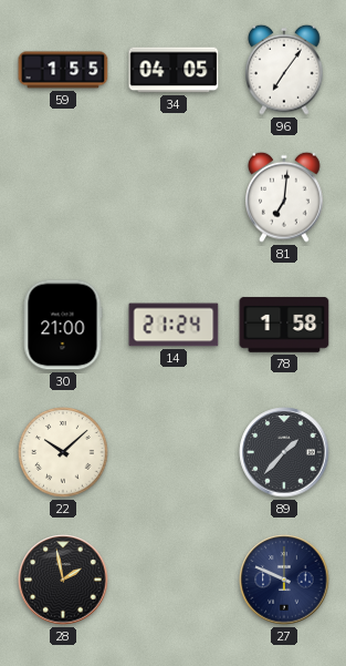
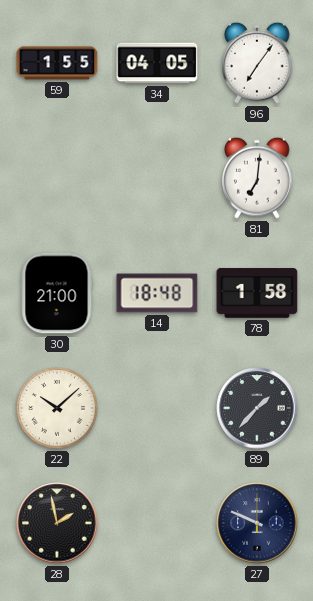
14: 21:24 -> 18:48 (157, 293)
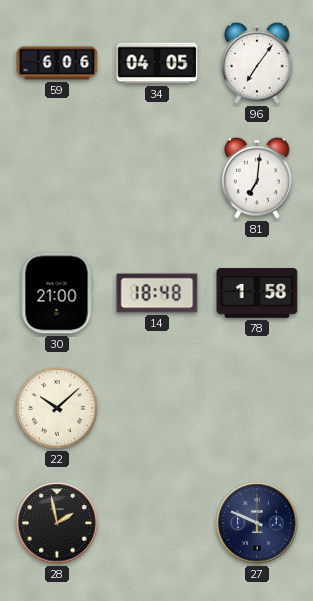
59: 1:55 -> 6:06 (57, 63)
89: 1:37 -> none (257, 408)
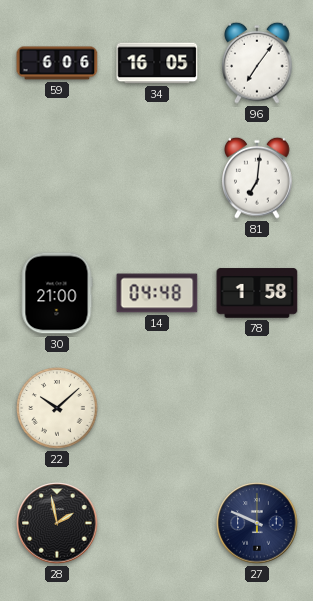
34: 04:05 -> 16:05 (157, 63)
14: 18:48 -> 04:48 (157, 293)
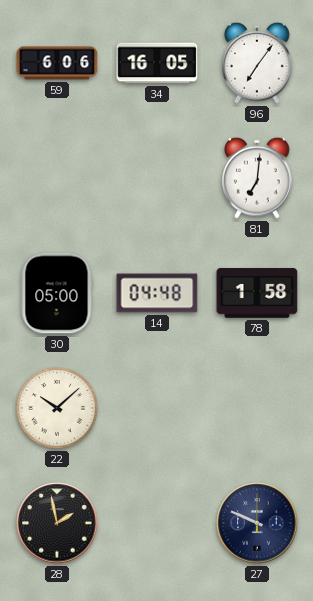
30: 21:00 -> 05:00 (57, 293)
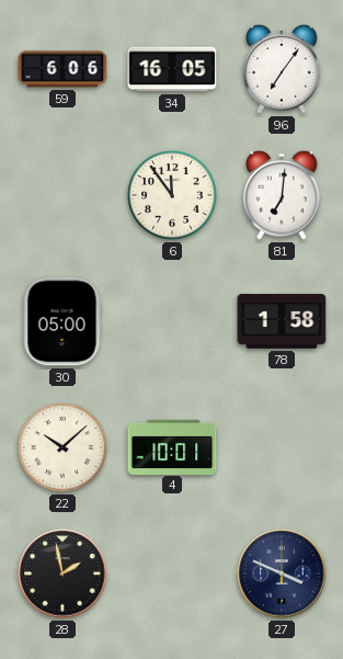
6: none -> 11:54 (172, 195)
14: 04:48 -> none (157, 293)
4: none -> 10:01 (172, 446)
27: 9:49 -> 3:49 (282, 573)
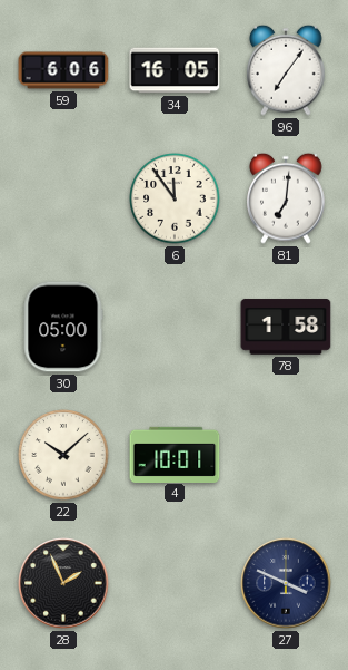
28: 1:58 -> 1:56 (63, 583)
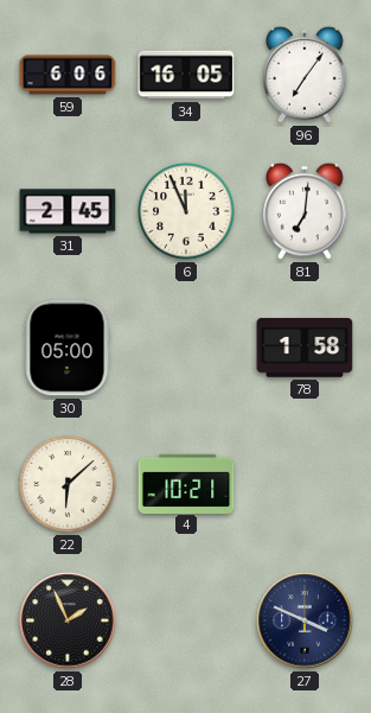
31: none -> 2:45 (68, 211)
6: 11:54 -> 11:56 (186, 211)
22: 10:08 -> 6:08 (68, 484)
4: 10:01 -> 10:21 (186, 483)
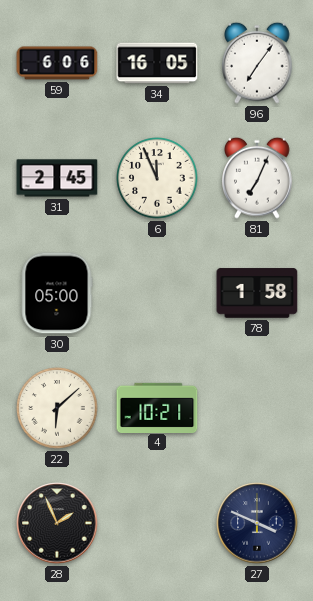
81: 7:01 -> 7:04 (257, 178)
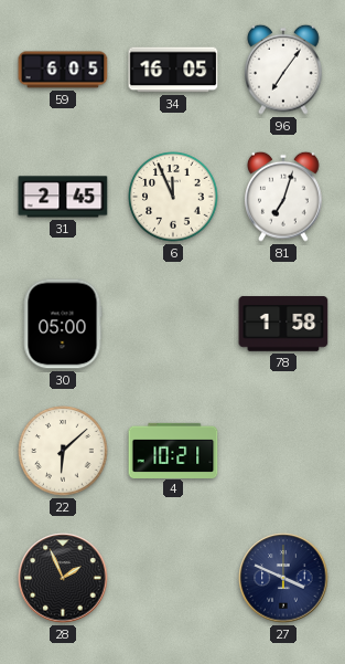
59: 6:06 -> 6:05 (63, 70)
81: 7:04 -> 7:03 (283, 197)
